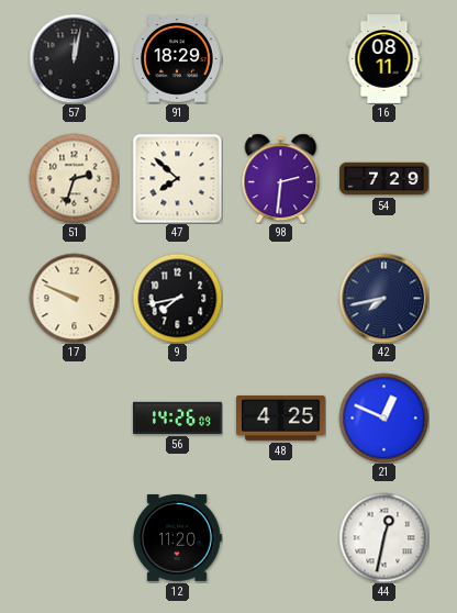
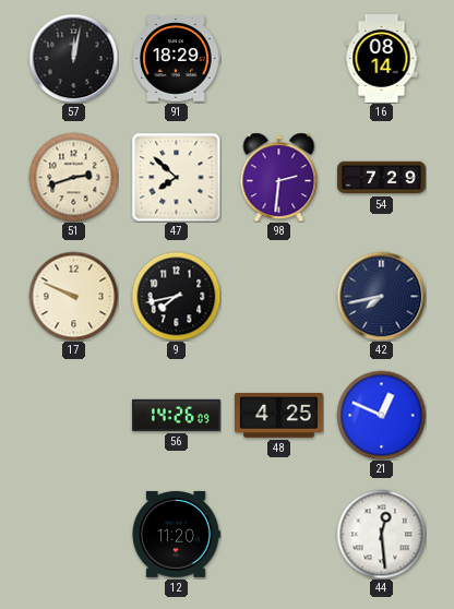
16: 08:11 -> 08:14 (382, 59)
51: 2:33 -> 2:42 (73, 177)
44: 12:32 -> 12:29 (381, 534)
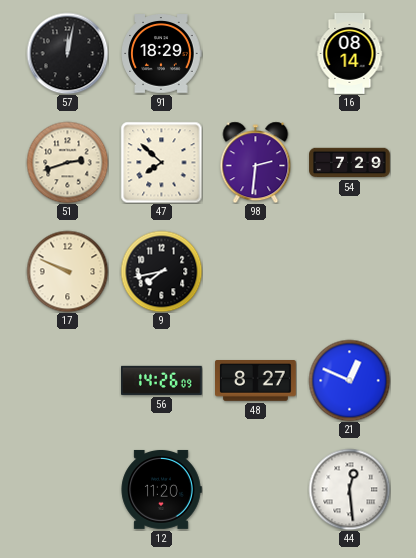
42: 7:43 -> none (381, 296)
48: 4:25 -> 8:27 (256, 381)
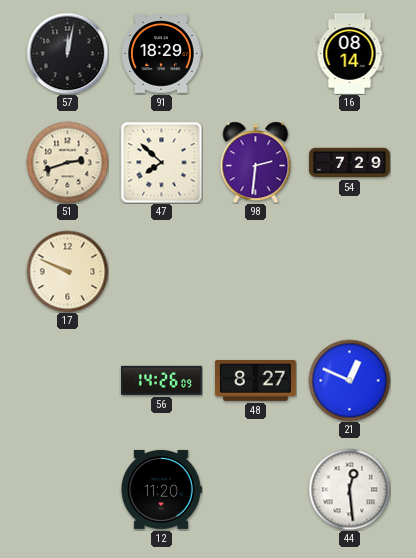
9: 7:43 -> none (161, 271)
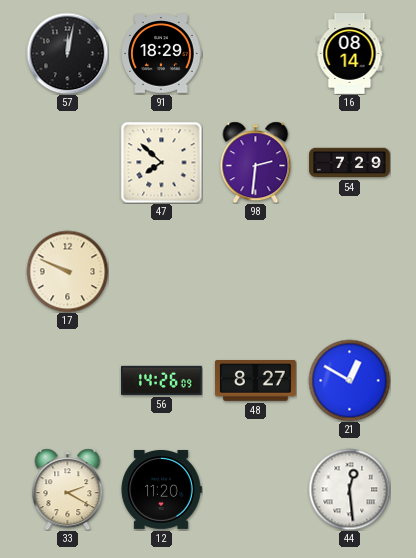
51: 2:42 -> none (67, 162)
21: 12:49 -> 12:50 (349, 380)
33: none -> 2:20 (68, 489)
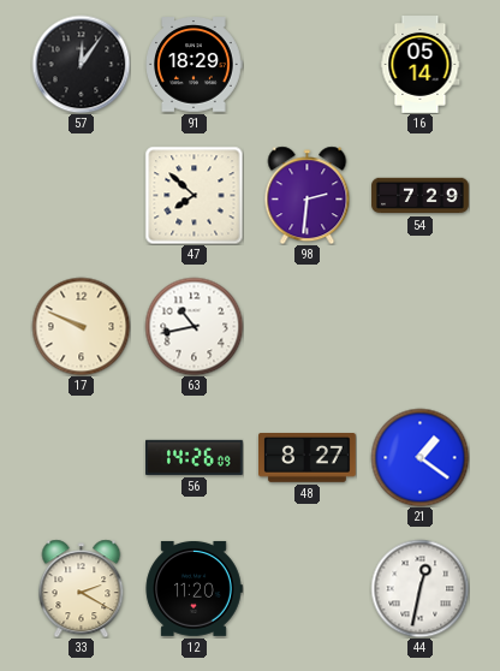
57: 12:02 -> 12:06 (81, 64)
16: 08:14 -> 05:14 (421, 65)
63: none -> 10:43 (194, 326)
21: 12:50 -> 1:21 (419, 457)
44: 12:29 -> 12:32 (419, 588)
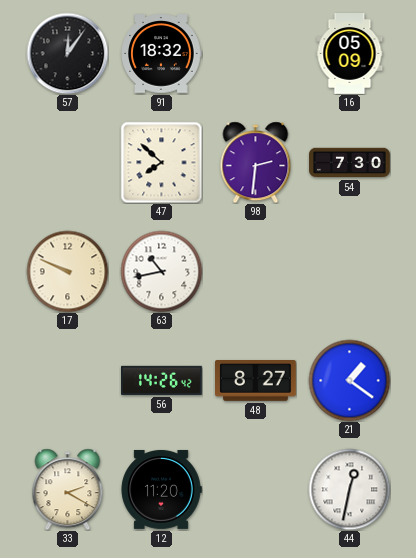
91: 18:29 -> 18:32 (161, 54)
16: 05:14 -> 05:09 (350, 54)
54: 7:29 -> 7:30 (350, 163)
56: 14:26:09 -> 14:26:42 (162, 380)
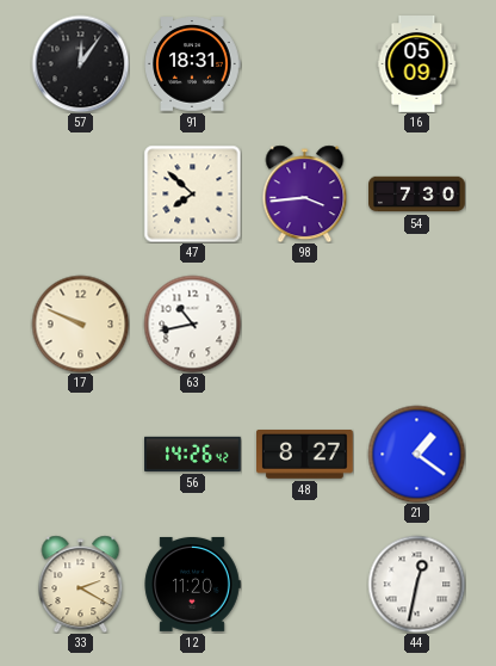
91: 18:32 -> 18:31 (192, 64)
98: 2:31 -> 3:44 (305, 193)
